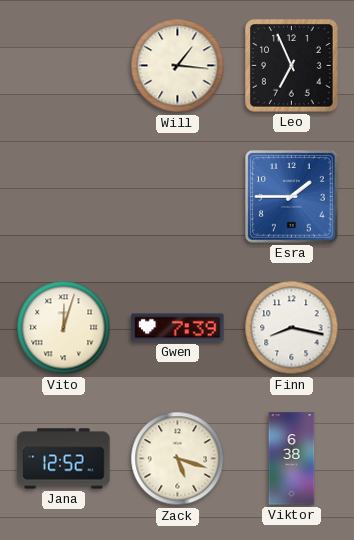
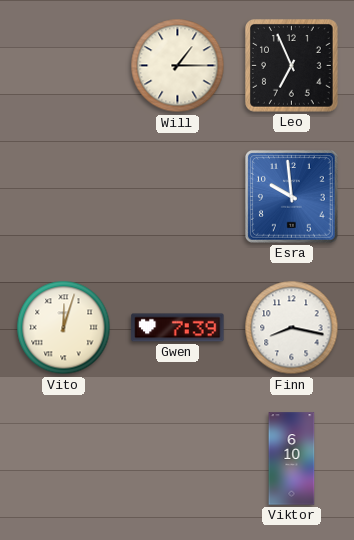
Will: 1:16 -> 1:15 (178, 66)
Esra: 1:45 -> 9:59 (292, 197)
Jana: 12:52 -> none (64, 459)
Zack: 5:18 -> none (178, 459)
Viktor: 6:38 -> 6:10 (292, 459)
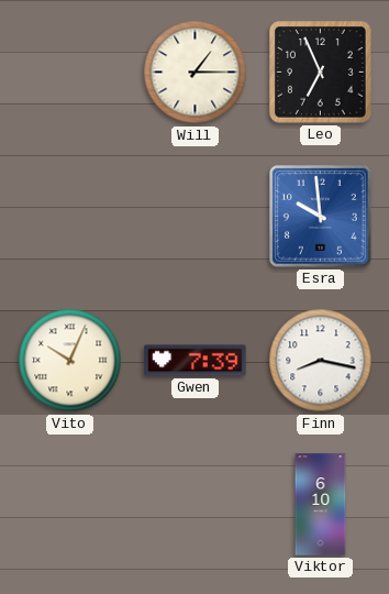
Vito: 12:03 -> 10:04 (70, 361)
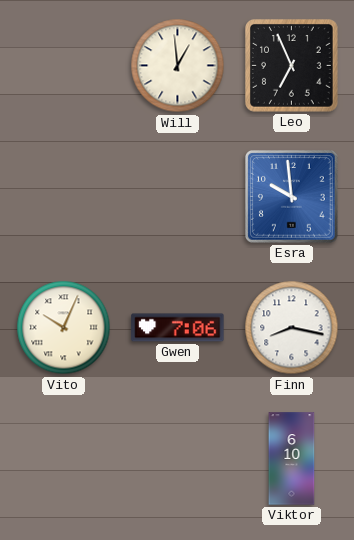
Will: 1:15 -> 12:59 (178, 66)
Gwen: 7:39 -> 7:06 (178, 328)
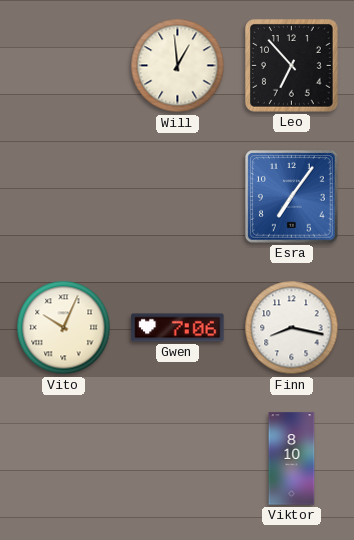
Leo: 6:56 -> 6:53 (292, 66)
Esra: 9:59 -> 7:06 (292, 197)
Viktor: 6:10 -> 8:10 (292, 459)
